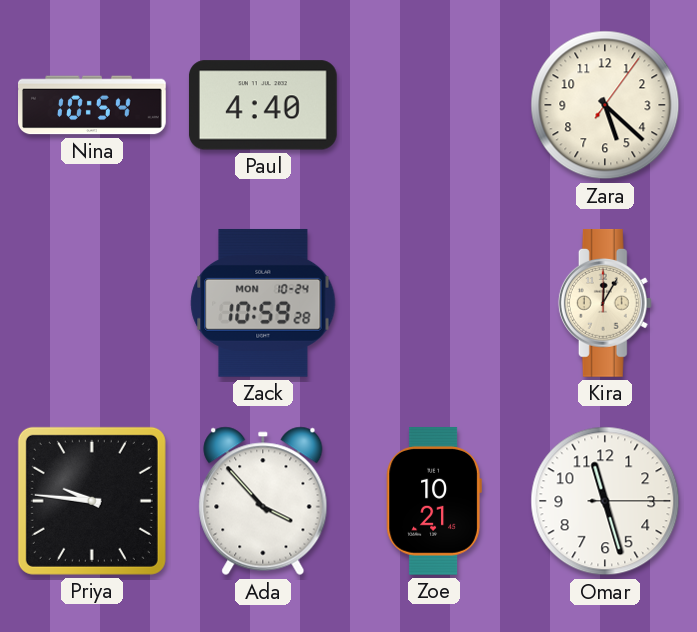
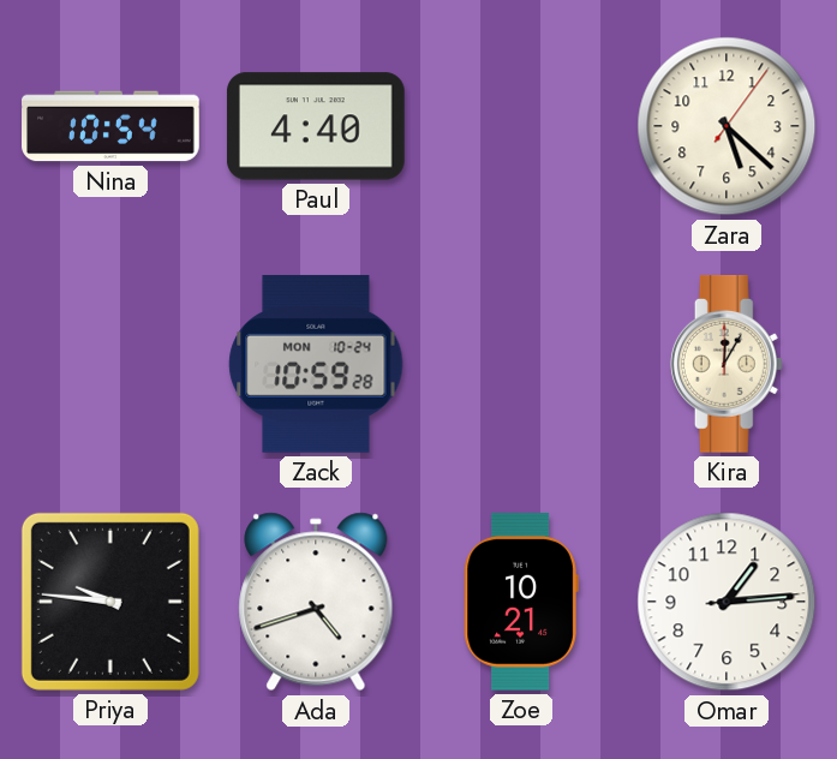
Ada: 3:53 -> 4:42 (316, 602)
Omar: 11:27 -> 1:14 (727, 602)
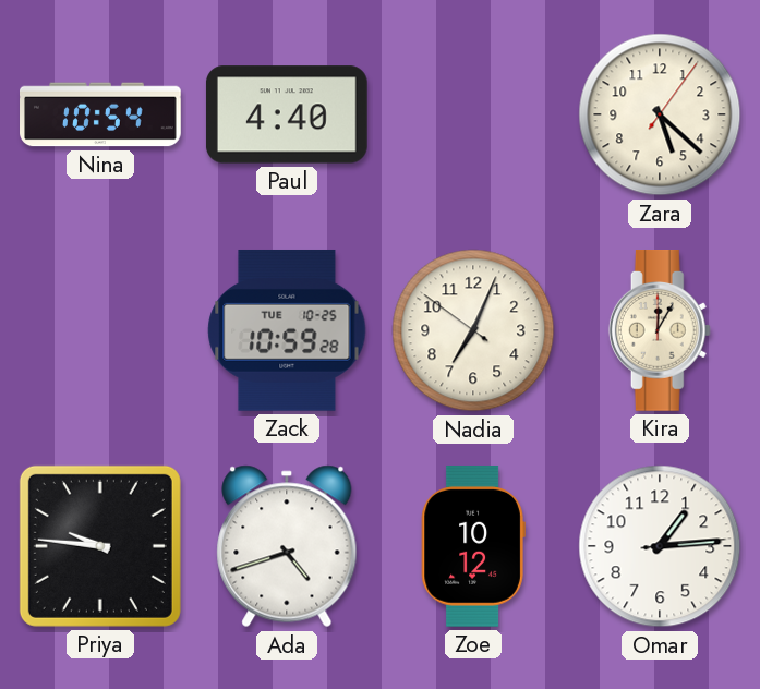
Zack date: MON 10-24 -> TUE 10-25 (287, 330)
Nadia: none -> 7:03 (473, 330)
Zoe: 10:21 -> 10:12 (473, 546)
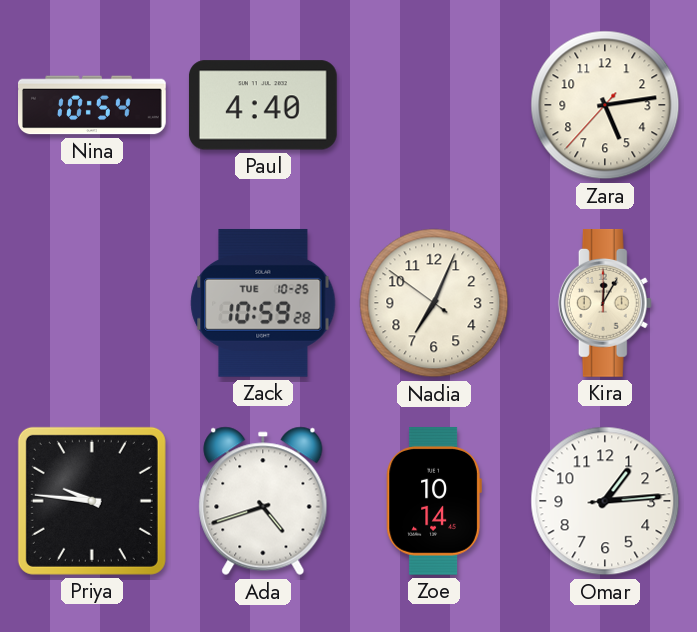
Zara: 5:22 -> 5:13 (605, 105)
Zoe: 10:12 -> 10:14 (434, 501)
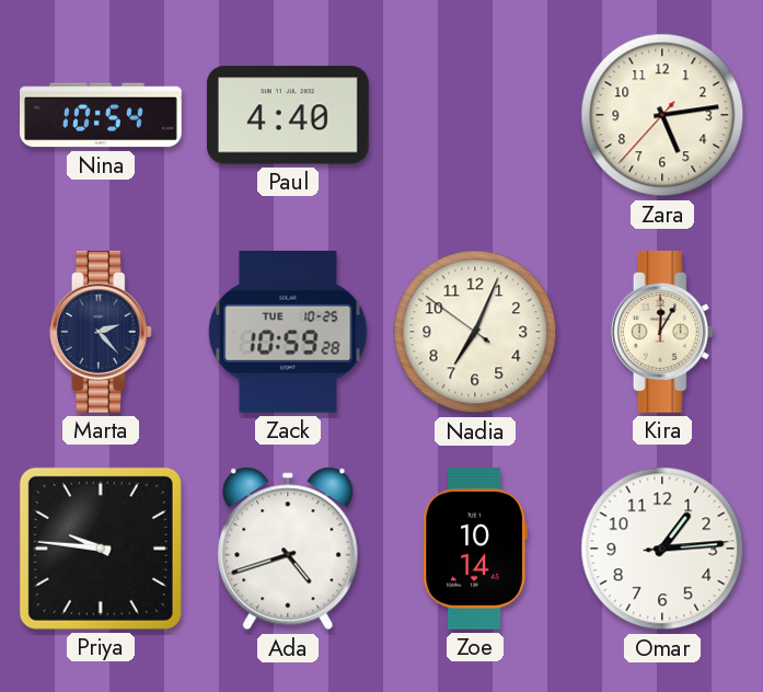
Marta: none -> 2:23 (101, 333)
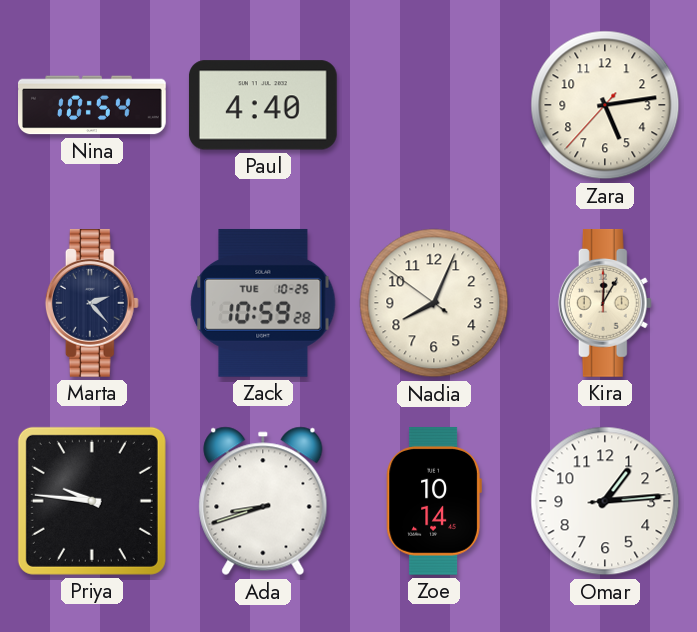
Nadia: 7:03 -> 8:03 (434, 303)
Ada: 4:42 -> 8:42 (263, 501)
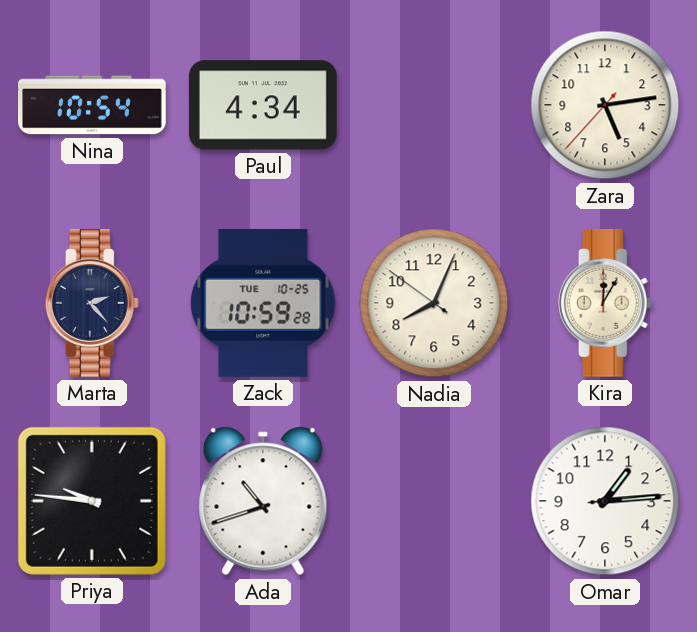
Paul: 4:40 -> 4:34 (263, 105)
Ada: 8:42 -> 10:42 (263, 501)
Zoe: 10:14 -> none (434, 501)
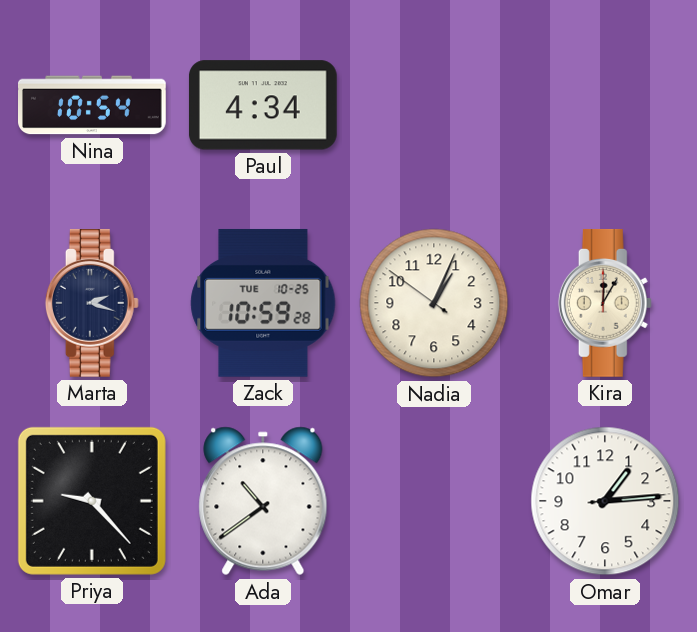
Zara: 5:13 -> none (605, 105)
Marta: 2:23 -> 2:18 (92, 304)
Nadia: 8:03 -> 1:03 (434, 303)
Priya: 9:46 -> 9:23 (92, 501)
Ada: 10:42 -> 10:39 (263, 501)
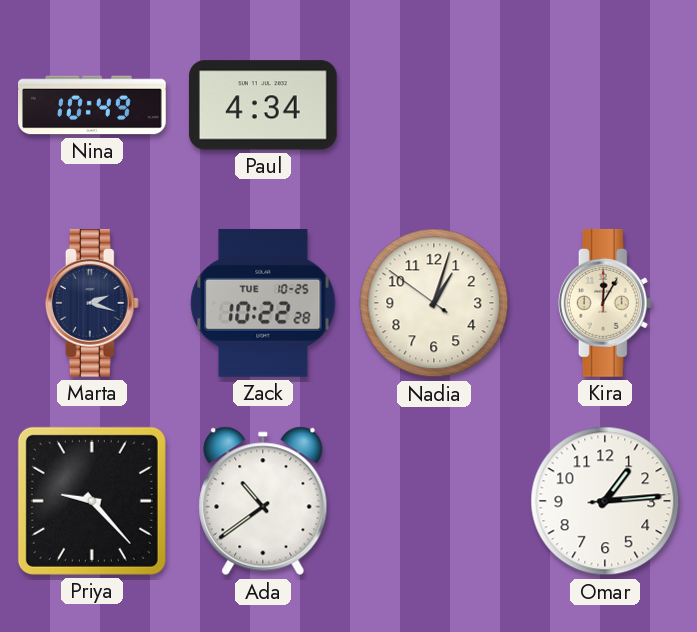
Nina: 10:54 -> 10:49 (93, 105)
Zack: 10:59 -> 10:22 (263, 303)
Nadia: 1:03 -> 1:02 (434, 303)
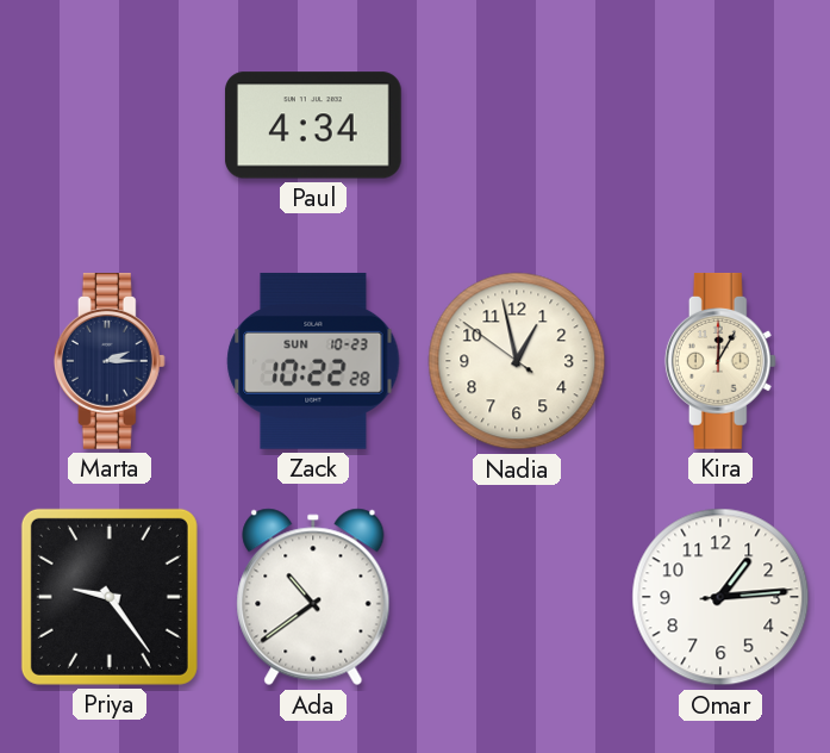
Nina: 10:49 -> none (93, 105)
Marta: 2:18 -> 2:15 (110, 362)
Zack date: TUE 10-25 -> SUN 10-23 (313, 361)
Nadia: 1:02 -> 12:57 (517, 361)
Priya: 9:23 -> 9:24 (110, 597)
